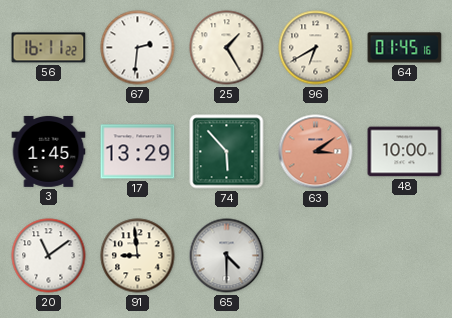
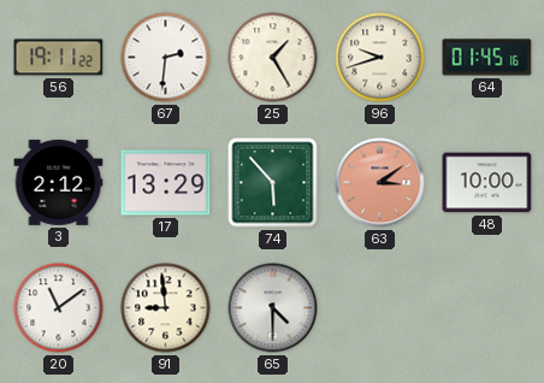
56: 16:11 -> 19:11 (59, 58)
96: 6:40 -> 9:42 (380, 58)
3: 1:45 -> 2:12 (59, 182)
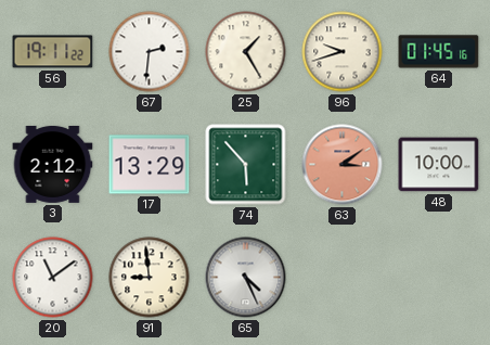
65: 4:30 -> 4:26 (246, 278)
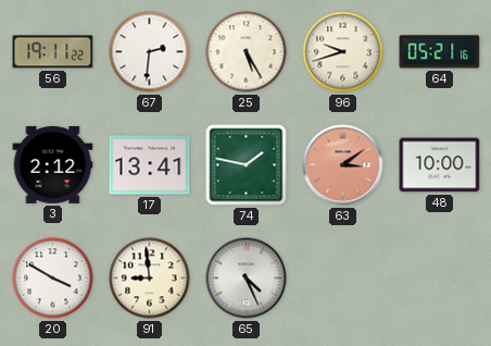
25: 1:25 -> 5:25 (247, 52)
64: 01:45 -> 05:21 (440, 52)
17: 13:29 -> 13:41 (150, 165)
74: 5:53 -> 1:47 (247, 165)
20: 11:09 -> 3:50 (53, 279)
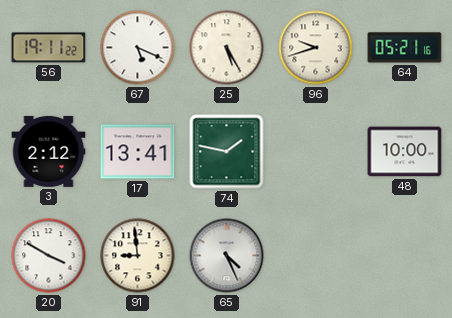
67: 2:31 -> 5:19 (138, 48)
63: 3:09 -> none (343, 165)
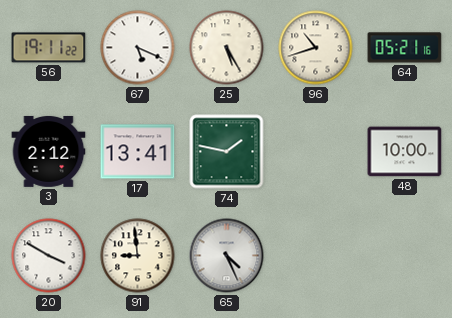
96: 9:42 -> 10:42 (316, 48)
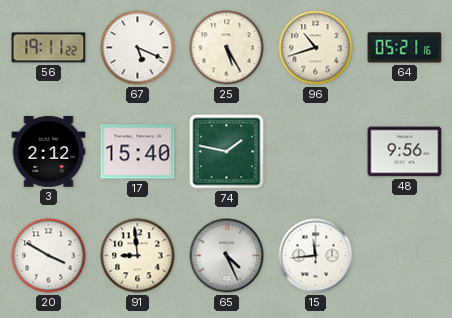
17: 13:41 -> 15:40 (138, 152)
48: 10:00 -> 9:56 (405, 152)
15: none -> 11:44 (316, 256)
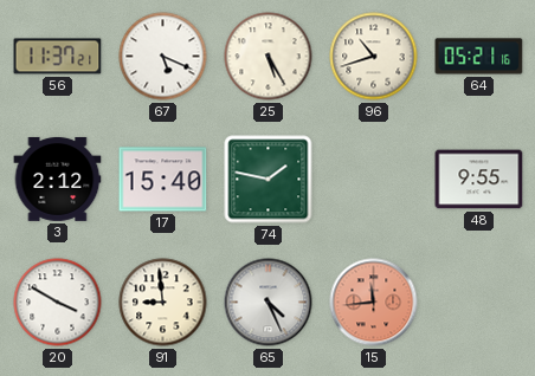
56: 19:11 -> 11:37 (58, 57)
48: 9:56 -> 9:55 (479, 180)
15 dial: white -> salmon (374, 303)
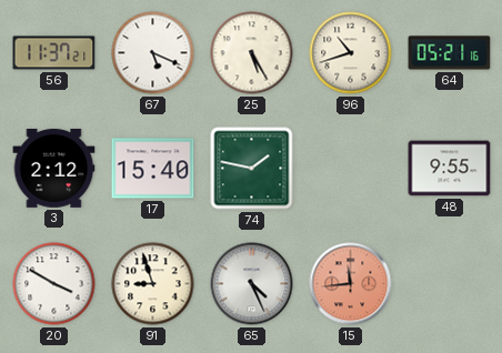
91: 8:59 -> 8:57 (153, 284)
